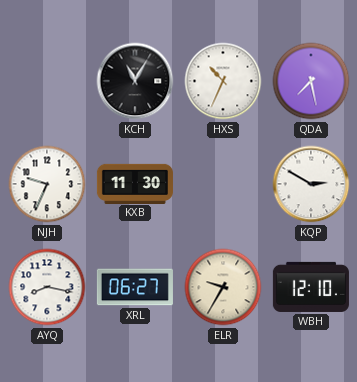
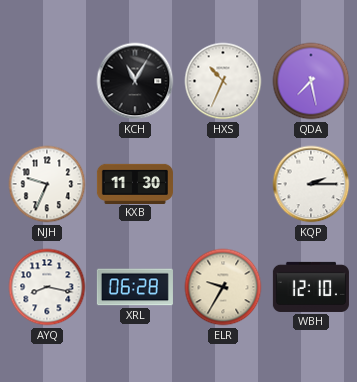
KQP: 2:50 -> 2:15 (311, 184)
XRL: 06:27 -> 06:28 (135, 287)
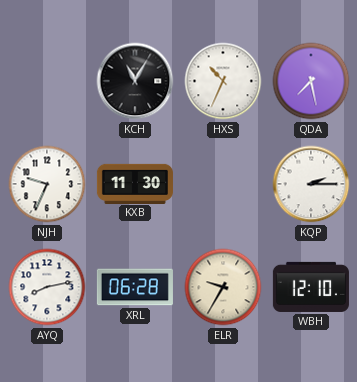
AYQ: 8:17 -> 8:13 (47, 287)
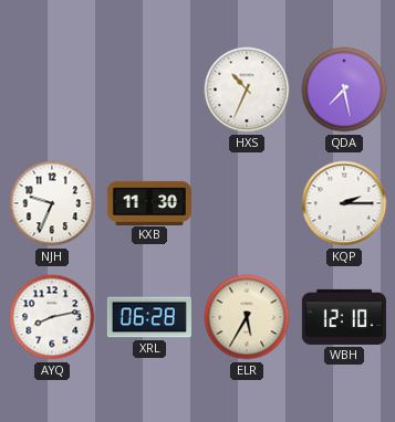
KCH: 11:05 -> none (135, 81)
ELR: 9:35 -> 5:35 (247, 317)
